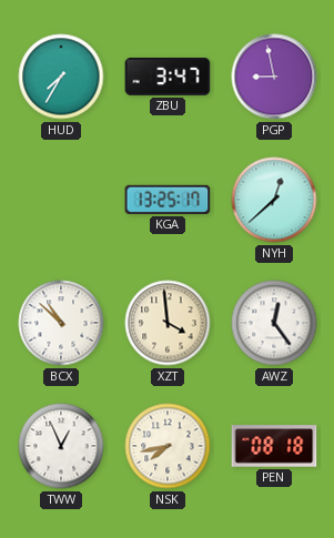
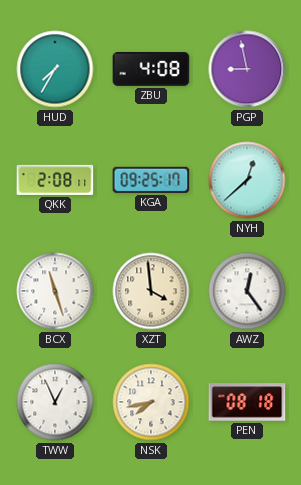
ZBU: 3:47 -> 4:08 (151, 69)
QKK: none -> 2:08 (55, 180)
KGA: 13:25 -> 09:25 (151, 180)
BCX: 10:52 -> 11:27 (55, 291)
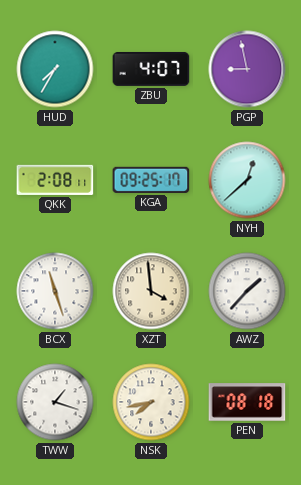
ZBU: 4:08 -> 4:07 (151, 69)
AWZ: 12:24 -> 1:37 (247, 291)
TWW: 12:56 -> 1:18 (55, 402)
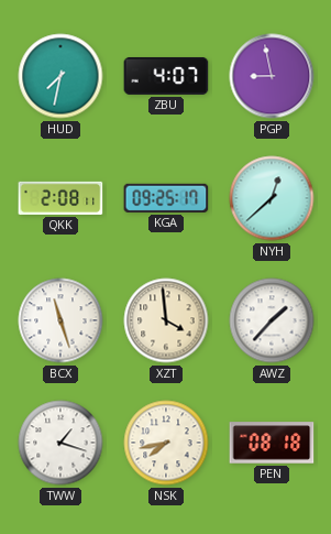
HUD: 7:35 -> 7:32 (60, 76)
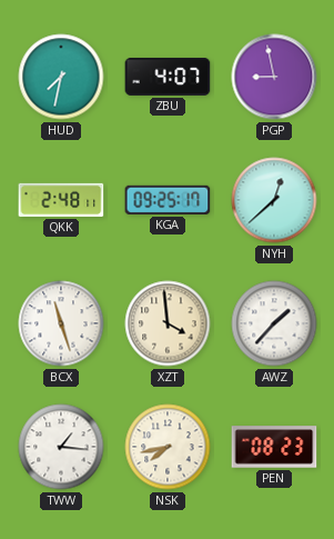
QKK: 2:08 -> 2:48 (61, 200)
TWW: 1:18 -> 1:16 (61, 447)
PEN: 08:18 -> 08:23 (274, 447)
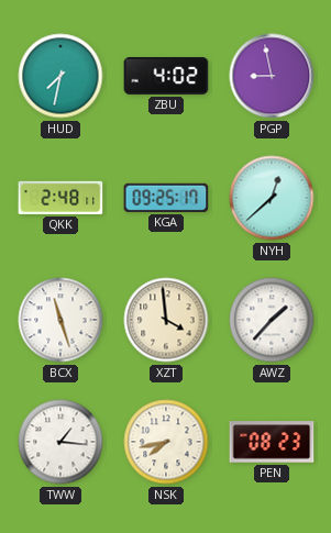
ZBU: 4:07 -> 4:02 (166, 76)
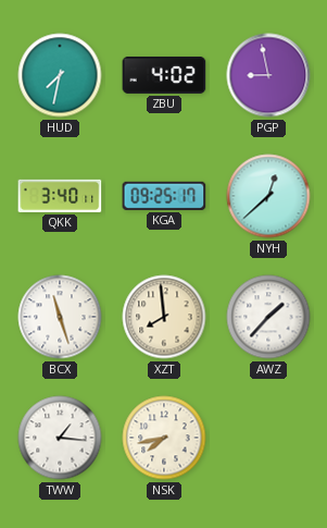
QKK: 2:48 -> 3:40 (60, 196)
XZT: 3:59 -> 7:59 (164, 317)
PEN: 08:23 -> none (272, 442)
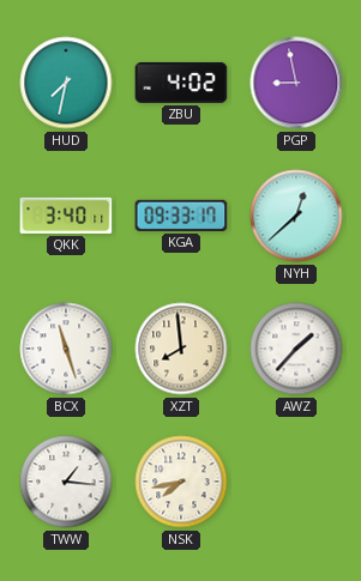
KGA: 09:25 -> 09:33 (181, 216)
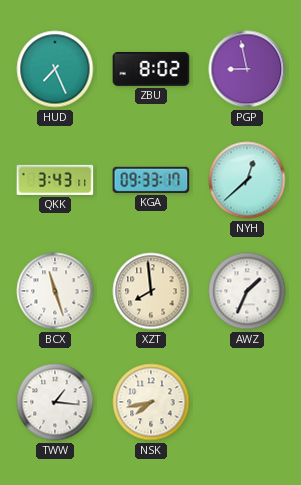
HUD: 7:32 -> 7:26 (55, 69)
ZBU: 4:02 -> 8:02 (151, 69)
QKK: 3:40 -> 3:43 (55, 180)
AWZ: 1:37 -> 1:34 (247, 291)
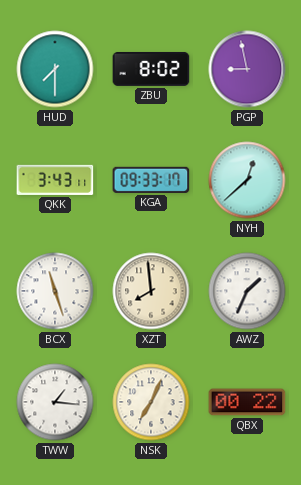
HUD: 7:26 -> 7:30 (55, 69)
NSK: 7:43 -> 7:04 (151, 402)
QBX: none -> 00:22 (247, 402)
